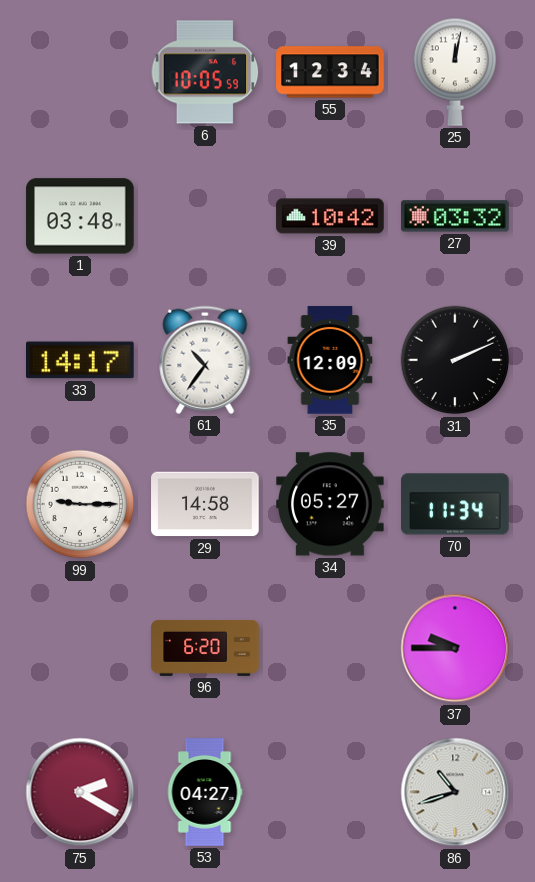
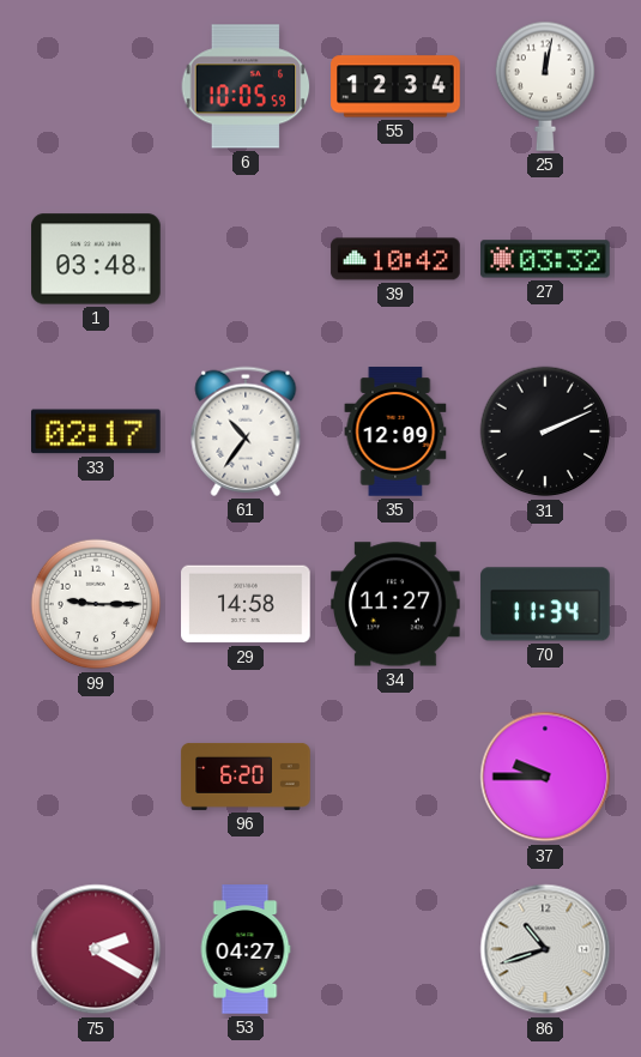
33: 14:17 -> 02:17 (97, 431)
34: 05:27 -> 11:27 (395, 604)
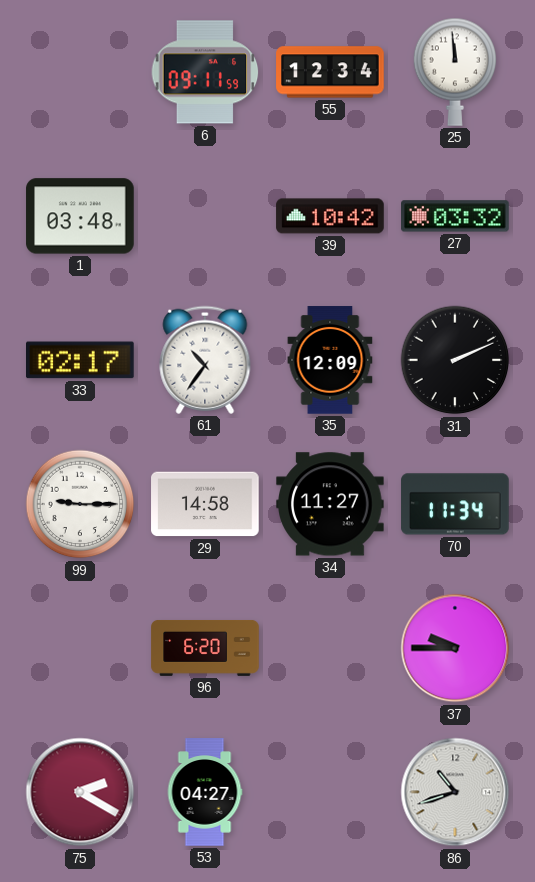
6: 10:05 -> 09:11 (205, 72)
25: 12:02 -> 11:59 (455, 72)
